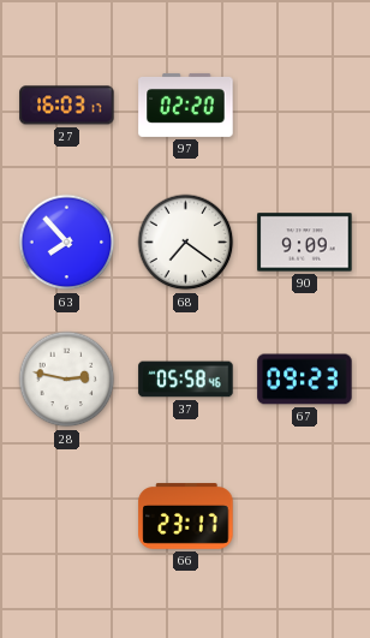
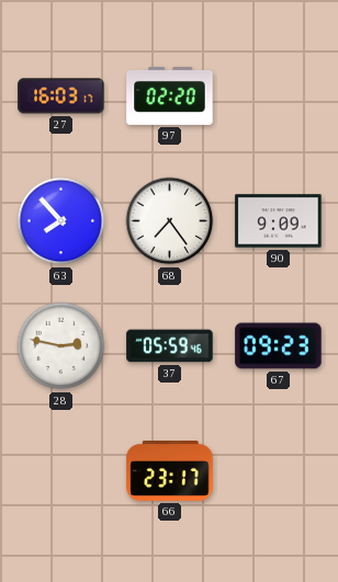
68: 7:21 -> 7:24 (170, 221)
37: 05:58 -> 05:59 (170, 346)
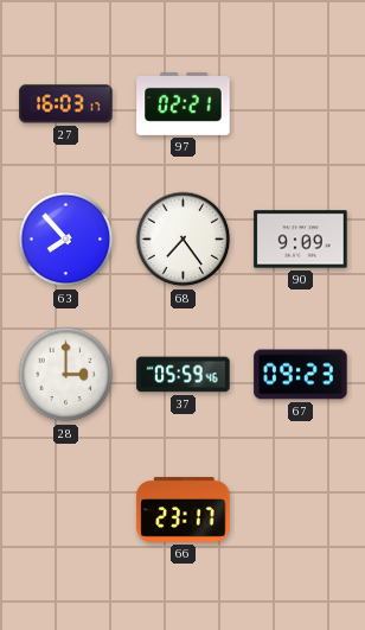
97: 02:20 -> 02:21 (184, 103)
28: 2:47 -> 3:00 (66, 375)
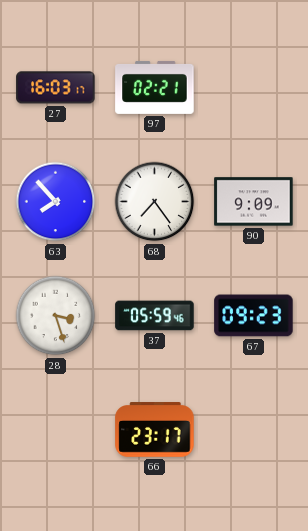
28: 3:00 -> 3:27 (56, 316)
